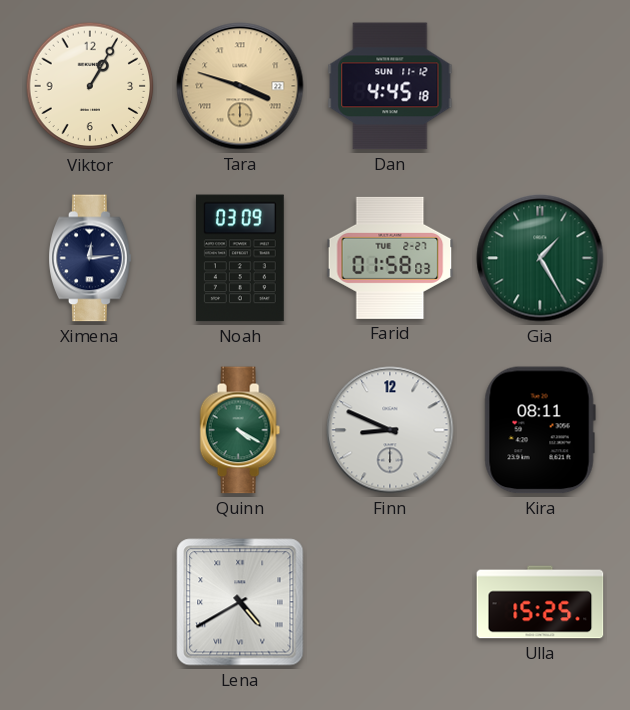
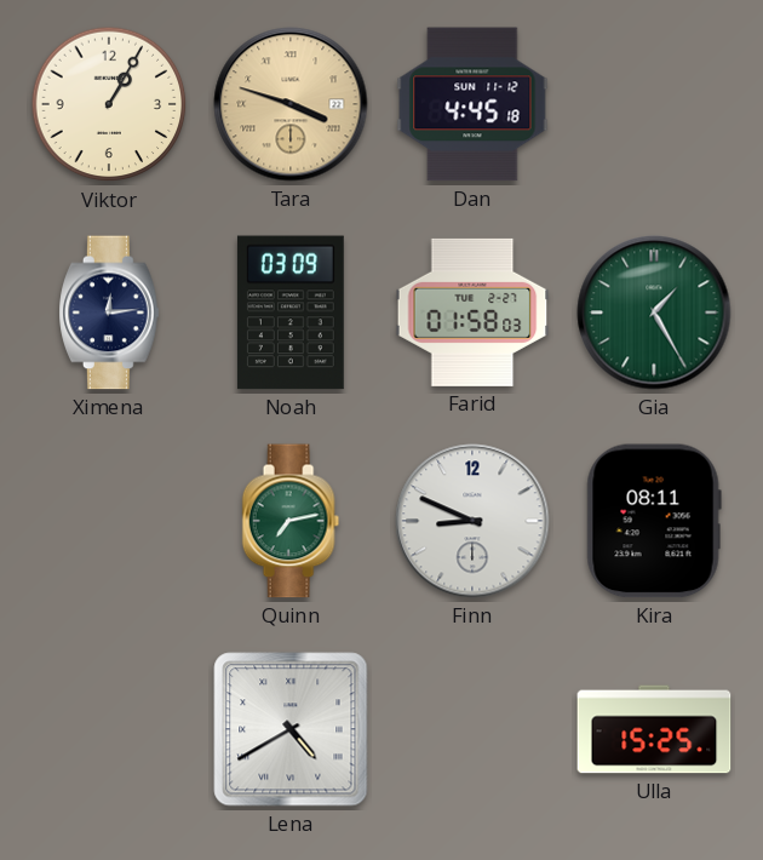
Quinn: 4:20 -> 7:13 (291, 521)
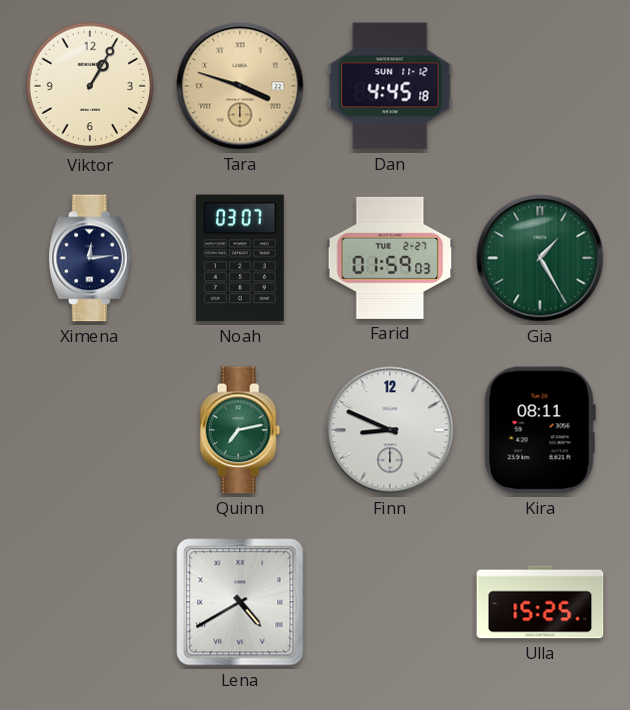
Noah: 03:09 -> 03:07 (240, 258)
Farid: 01:58 -> 01:59 (390, 258)
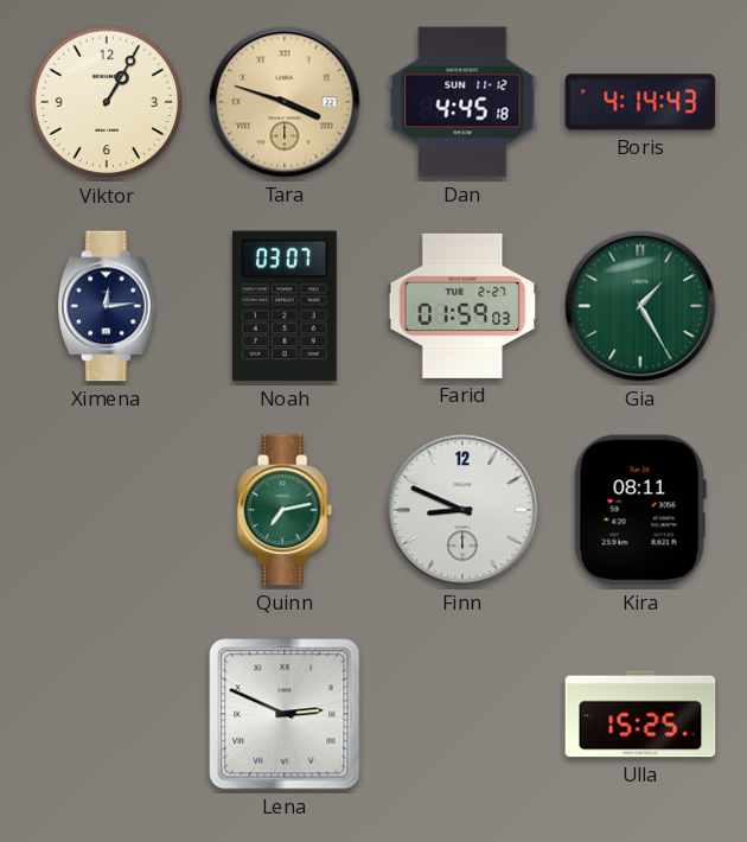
Boris: none -> 4:14 (640, 102)
Lena: 4:40 -> 2:49 (285, 714)
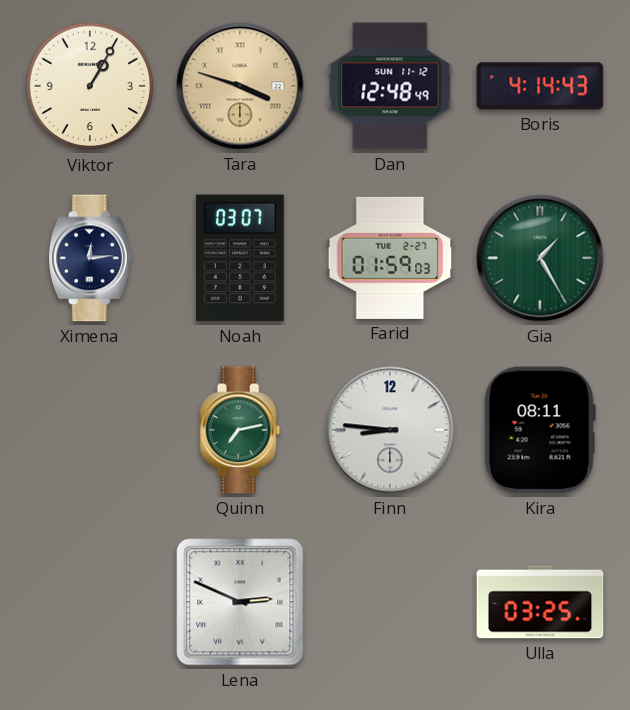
Dan: 4:45 -> 12:48 (390, 86)
Finn: 8:49 -> 8:46 (390, 430)
Ulla: 15:25 -> 03:25 (540, 602)
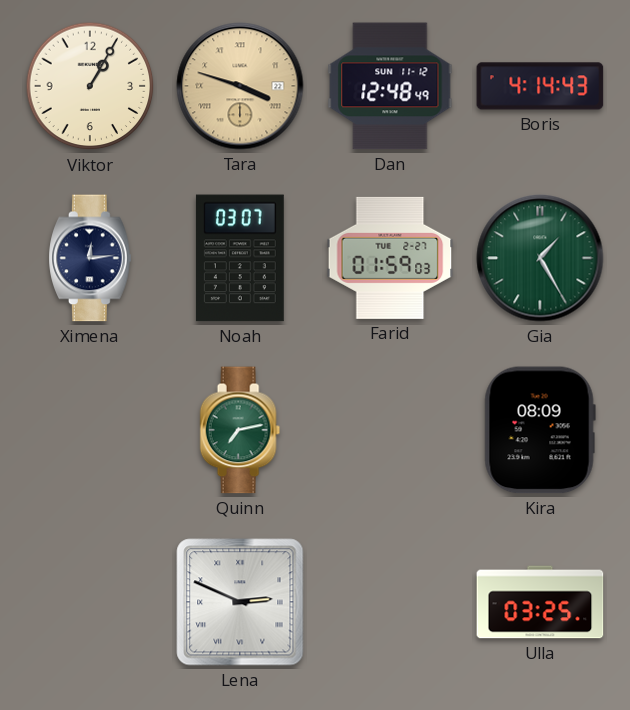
Finn: 8:46 -> none (390, 430)
Kira: 08:11 -> 08:09 (540, 430)
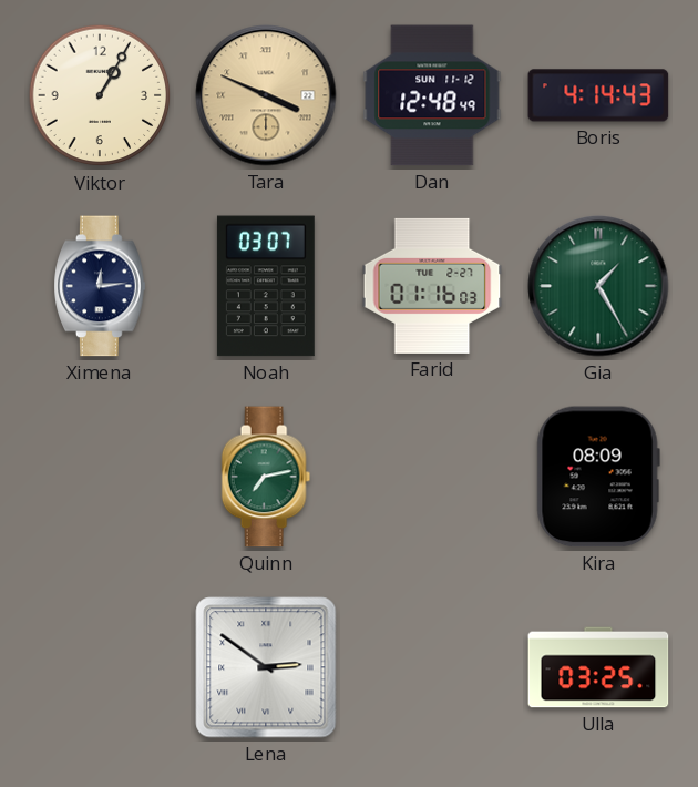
Tara: 3:48 -> 3:49 (266, 95)
Farid: 01:59 -> 01:16 (432, 286)
Lena: 2:49 -> 2:51 (266, 667)
